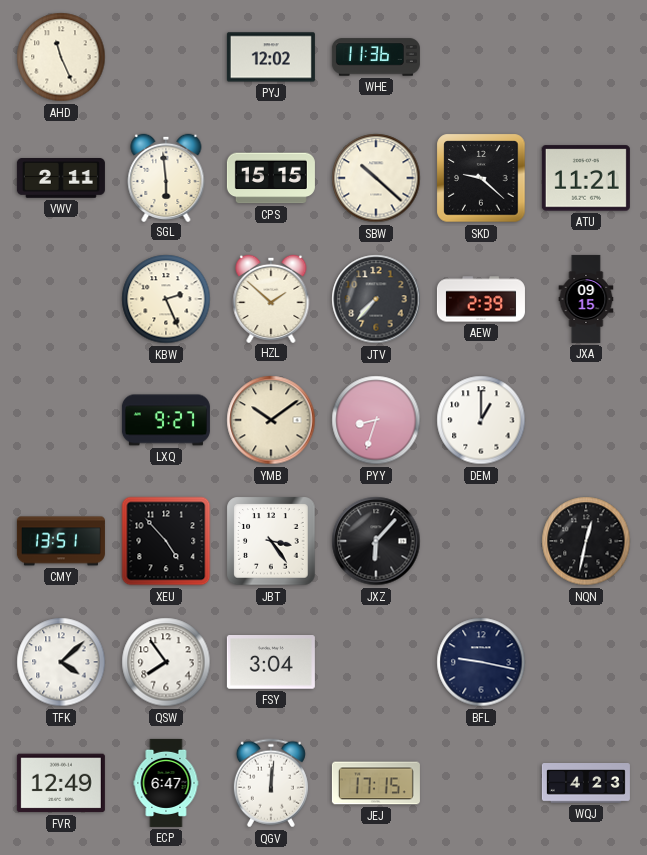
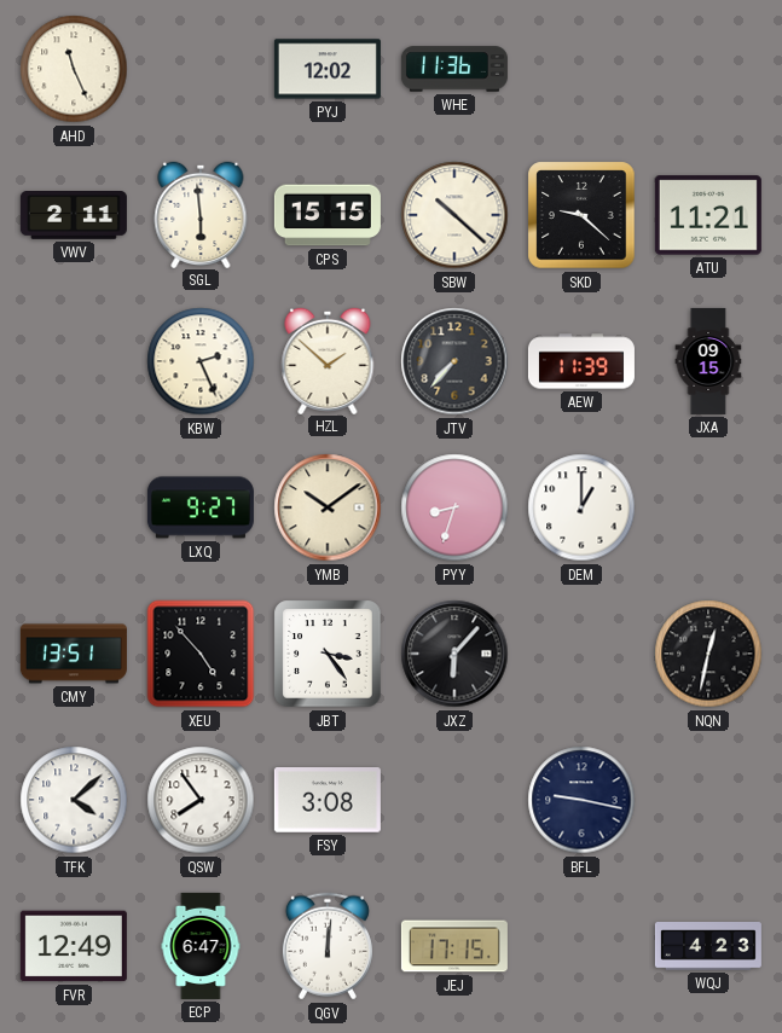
AEW: 2:39 -> 11:39 (581, 361)
FSY: 3:04 -> 3:08 (328, 801)
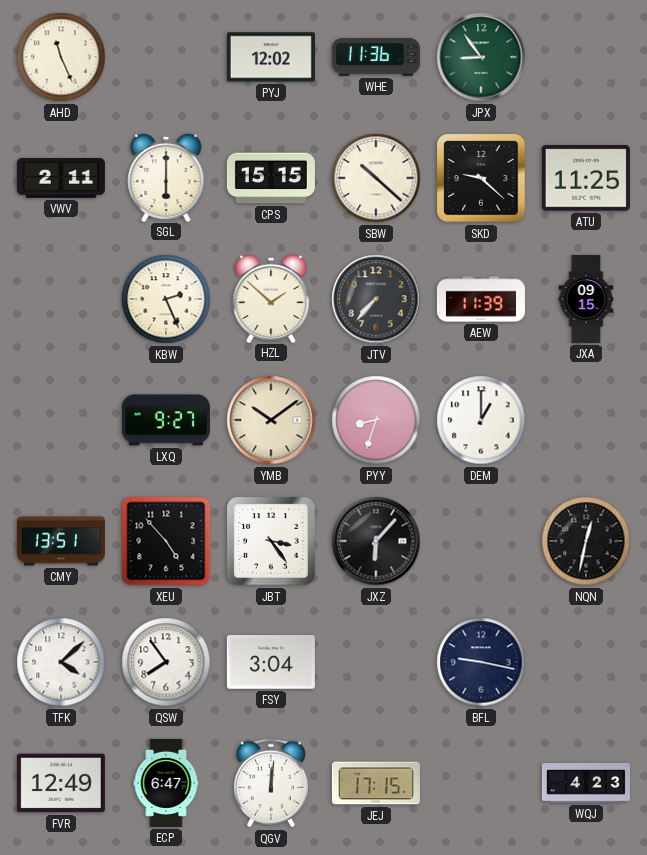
JPX: none -> 8:54 (481, 57)
SGL: 5:59 -> 6:00 (166, 177)
ATU: 11:21 -> 11:25 (586, 178)
FSY: 3:08 -> 3:04 (271, 663)
